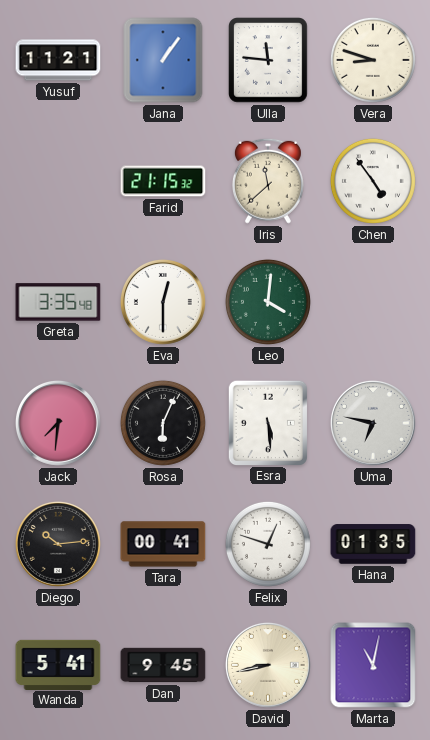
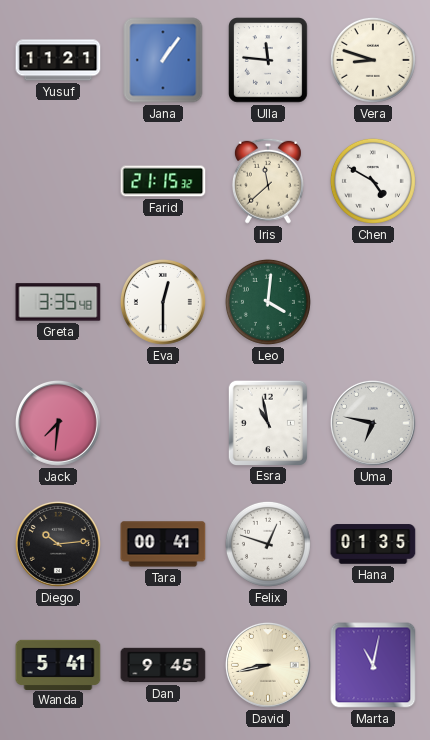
Chen: 4:54 -> 4:50 (373, 181)
Rosa: 6:04 -> none (163, 423)
Esra: 5:29 -> 10:58 (267, 422)
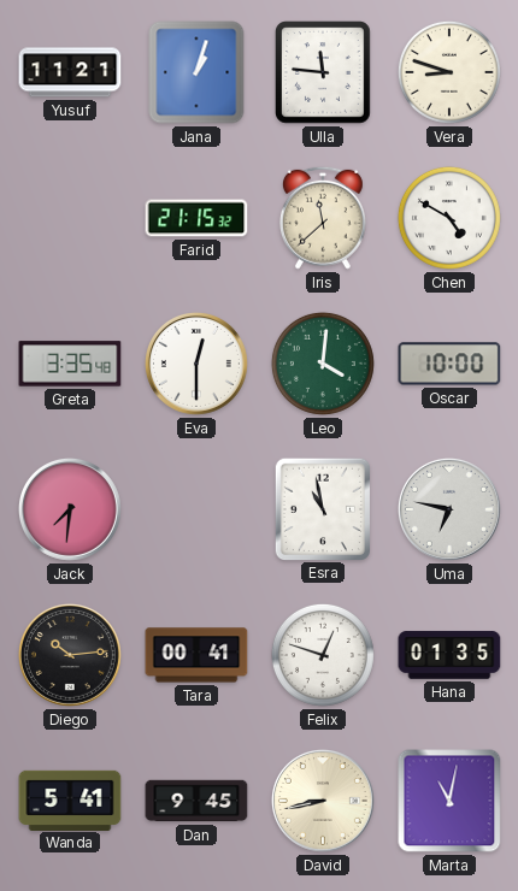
Jana: 1:06 -> 1:03 (196, 72)
Oscar: none -> 10:00 (449, 364)
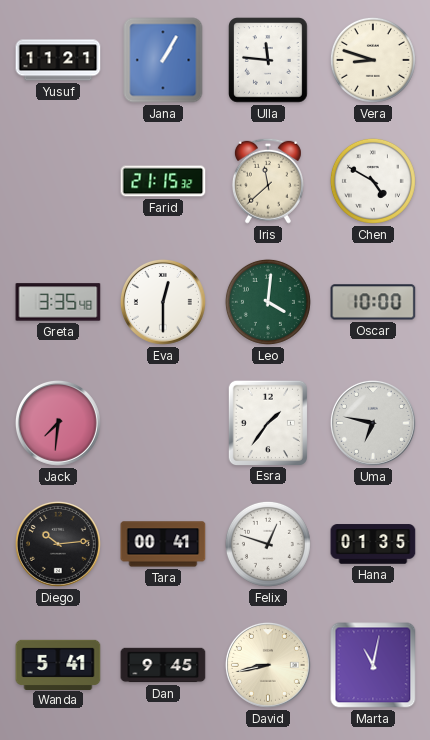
Jana: 1:03 -> 1:05 (163, 60)
Esra: 10:58 -> 1:36 (267, 422)
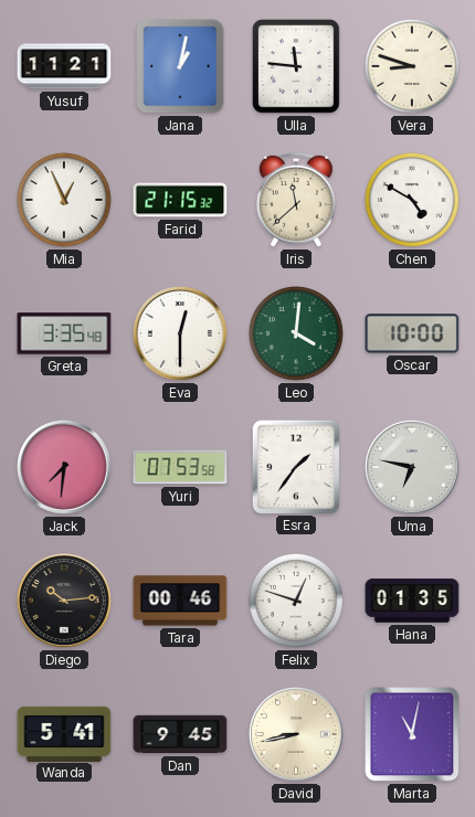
Jana: 1:05 -> 1:02 (180, 66)
Mia: none -> 12:56 (64, 200)
Yuri: none -> 07:53 (180, 467)
Tara: 00:41 -> 00:46 (180, 601)
